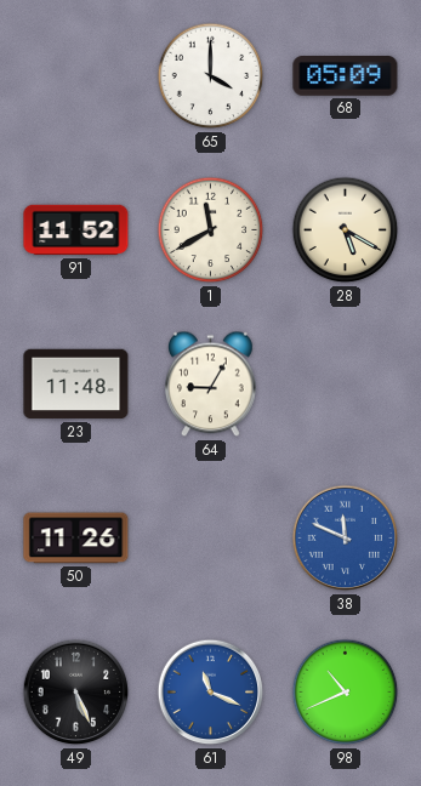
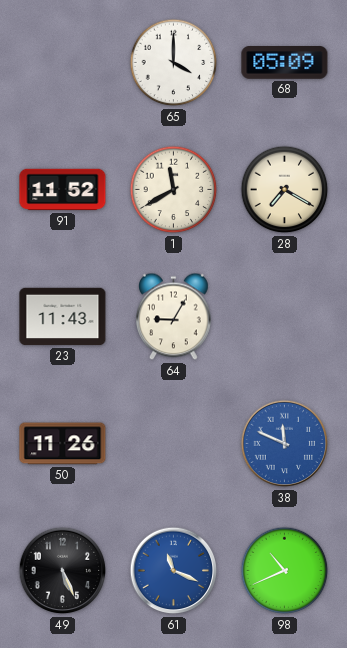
28: 5:20 -> 7:20 (285, 190)
23: 11:48 -> 11:43 (63, 317)
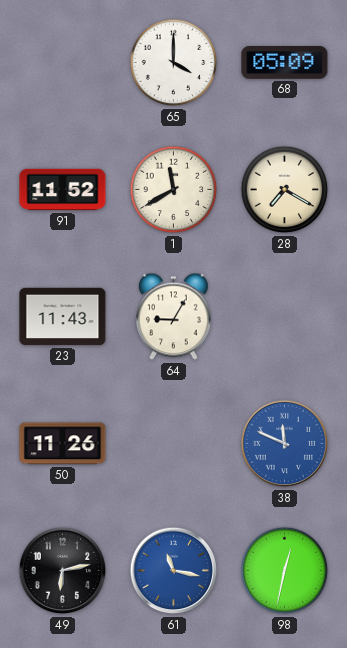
49: 5:26 -> 6:13 (63, 571)
61: 11:19 -> 11:17 (174, 571)
98: 10:41 -> 12:32 (285, 571)
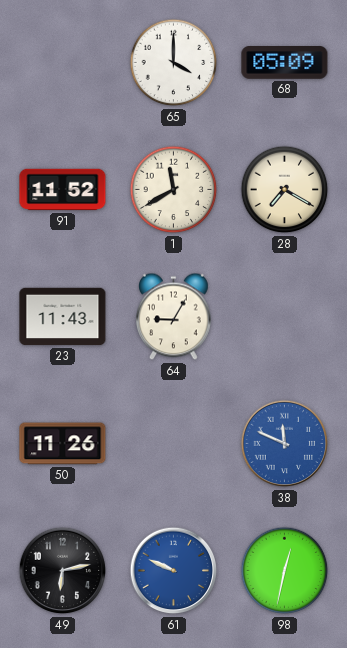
61: 11:17 -> 9:49 (174, 571)
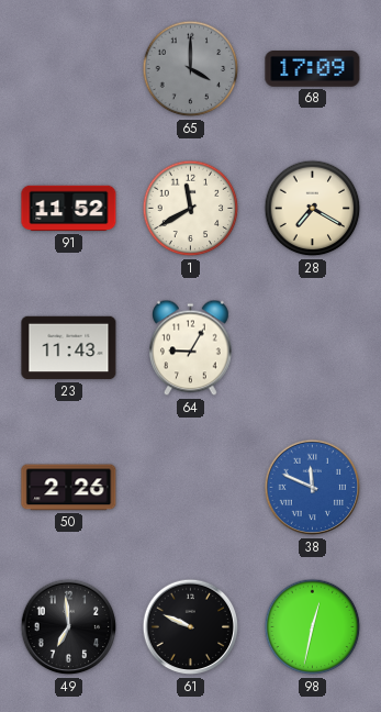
65 dial: white -> grey (191, 69)
68: 05:09 -> 17:09 (313, 69)
50: 11:26 -> 2:26 (69, 488)
49: 6:13 -> 6:59 (69, 627)
61 dial: blue -> black (191, 627)
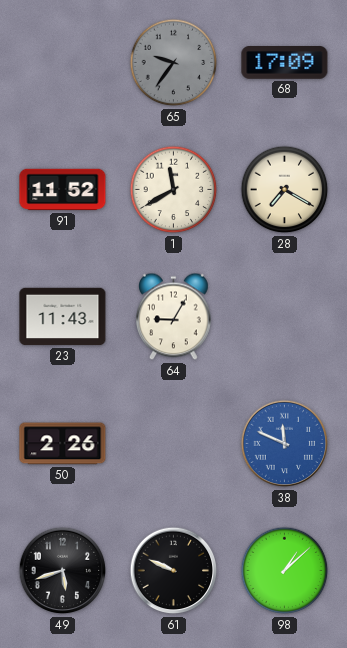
65: 4:00 -> 9:36 (174, 63)
49: 6:59 -> 5:42 (63, 571)
98: 12:32 -> 1:08 (285, 571)
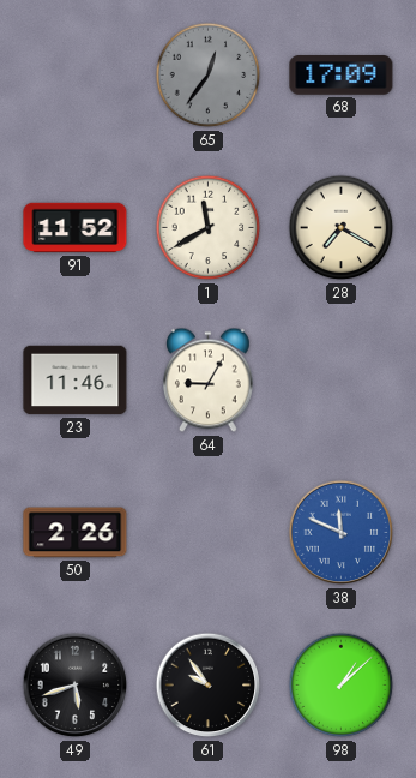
65: 9:36 -> 12:36 (209, 76)
23: 11:43 -> 11:46 (76, 381)
61: 9:49 -> 9:54 (209, 686)
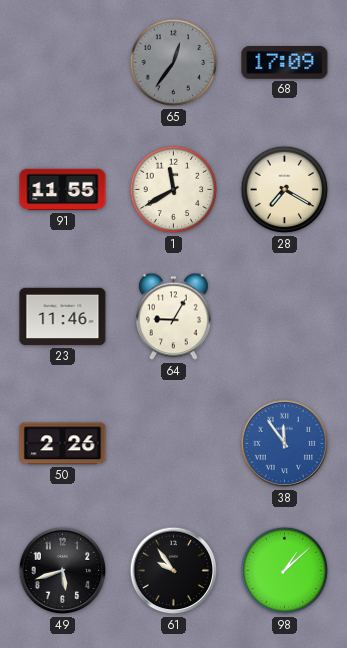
91: 11:52 -> 11:55 (63, 190)
38: 11:49 -> 11:54 (285, 444)
